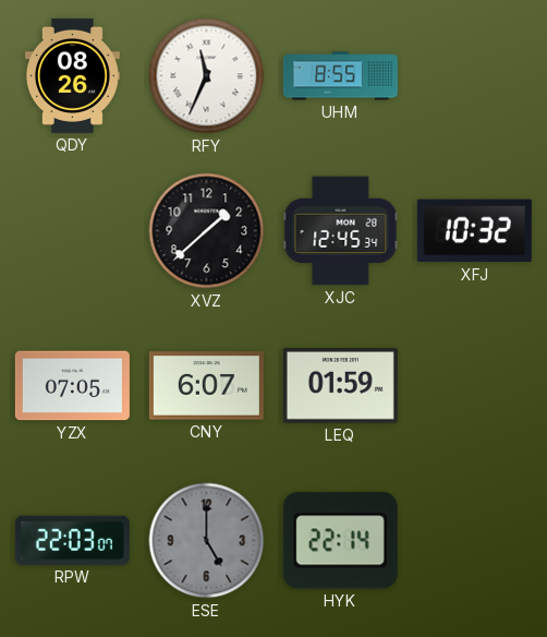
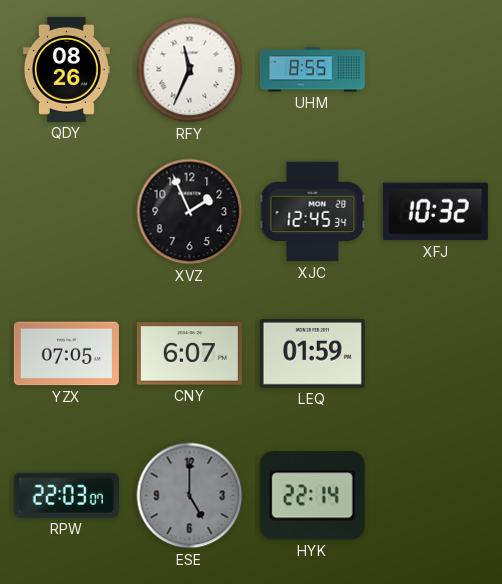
XVZ: 1:38 -> 1:56 (190, 212)
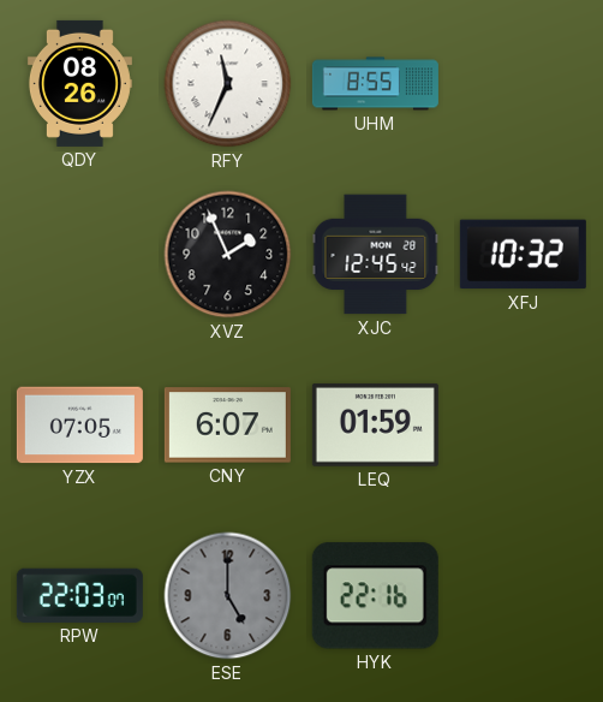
XJC: 12:45:34 -> 12:45:42 (376, 255)
HYK: 22:14 -> 22:16 (375, 596)
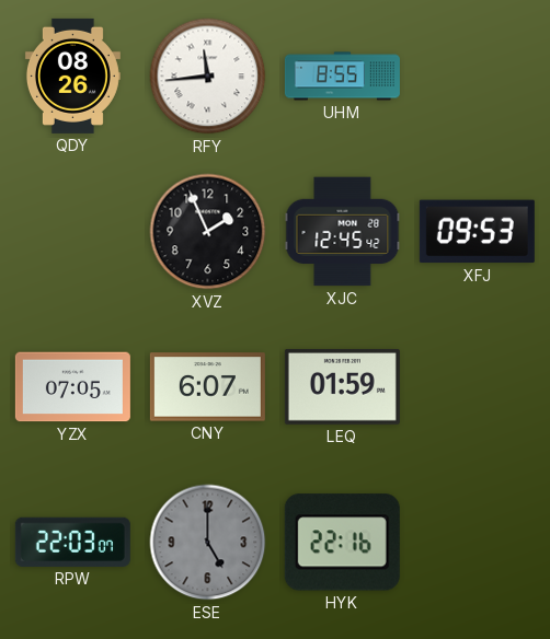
RFY: 11:34 -> 11:44 (208, 77)
XFJ: 10:32 -> 09:53 (477, 232)
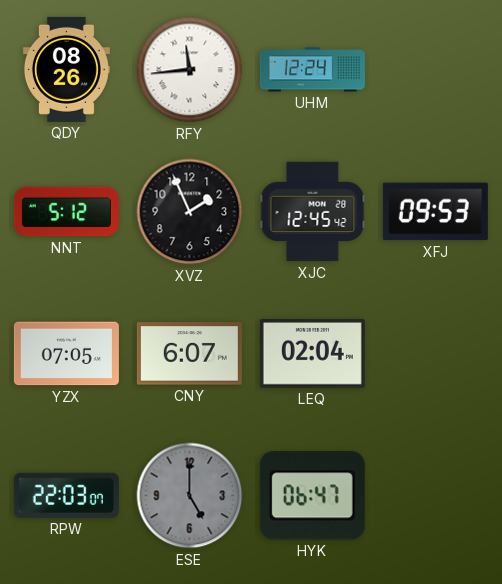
UHM: 8:55 -> 12:24 (312, 70)
NNT: none -> 5:12 (66, 212)
LEQ: 01:59 -> 02:04 (312, 353)
HYK: 22:16 -> 06:47 (312, 496)
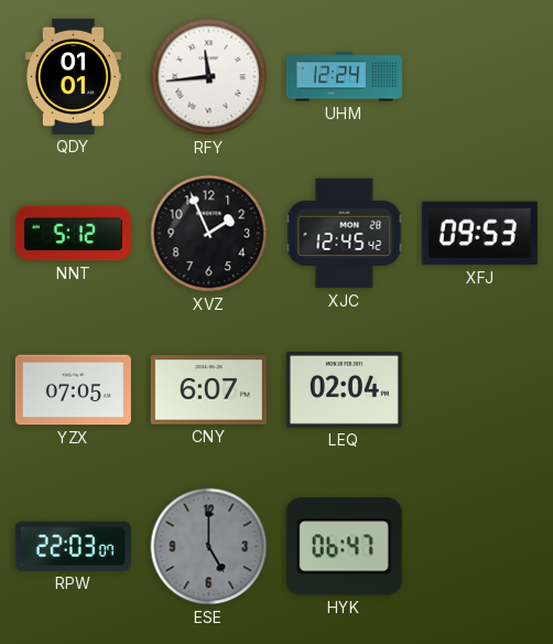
QDY: 08:26 -> 01:01 (73, 76)
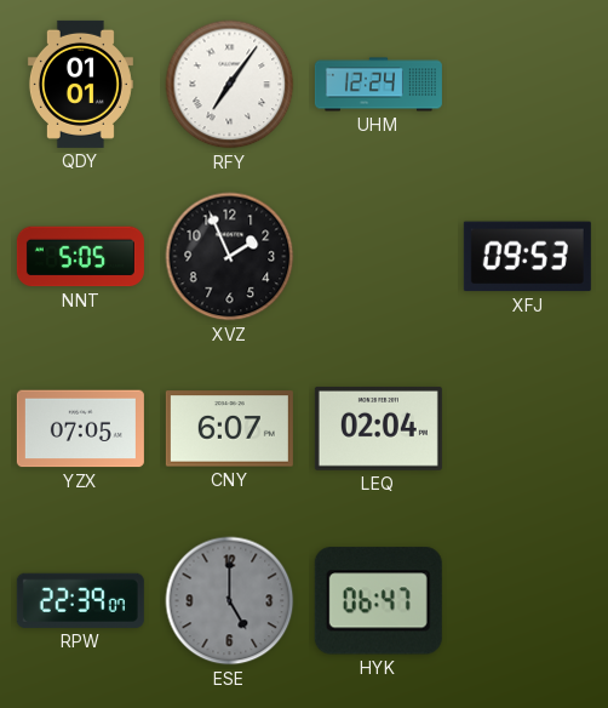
RFY: 11:44 -> 7:06 (230, 85)
NNT: 5:12 -> 5:05 (80, 257)
XJC: 12:45 -> none (345, 234)
RPW: 22:03 -> 22:39 (80, 600)
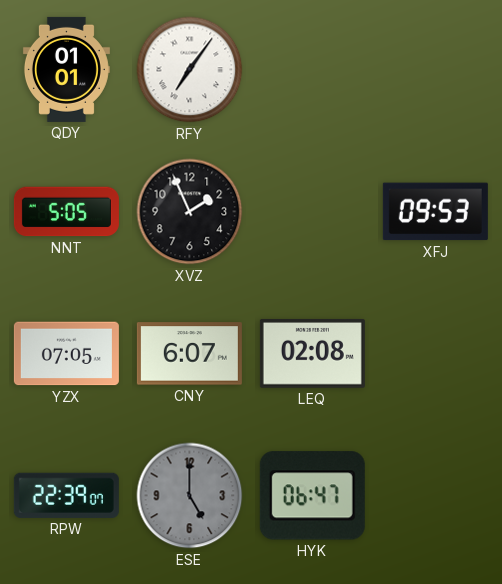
UHM: 12:24 -> none (378, 85)
LEQ: 02:04 -> 02:08 (312, 353)
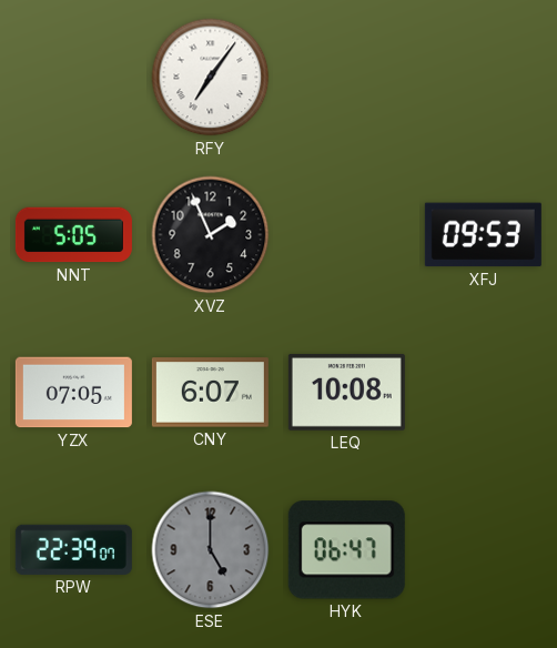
QDY: 01:01 -> none (66, 69)
LEQ: 02:08 -> 10:08 (346, 392)
